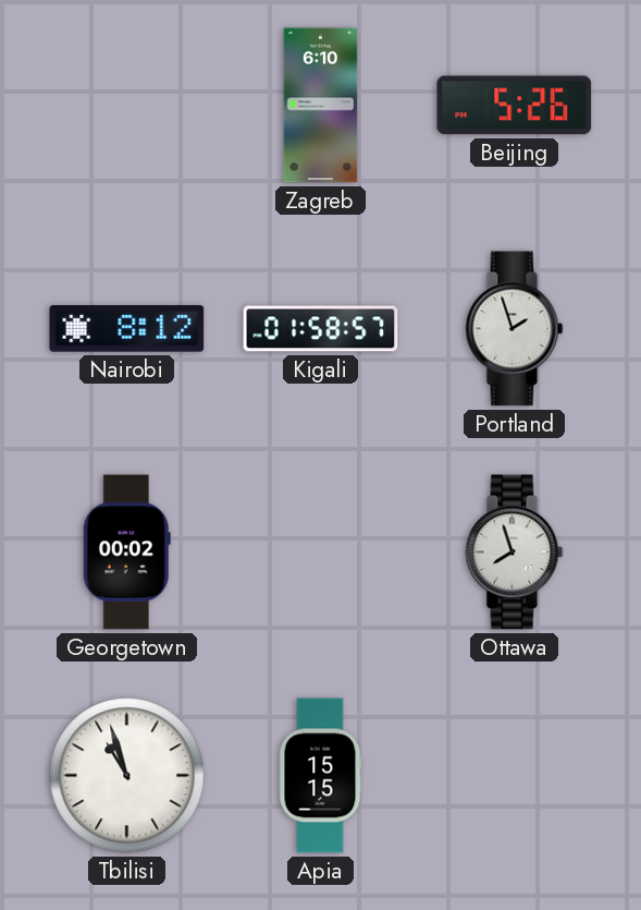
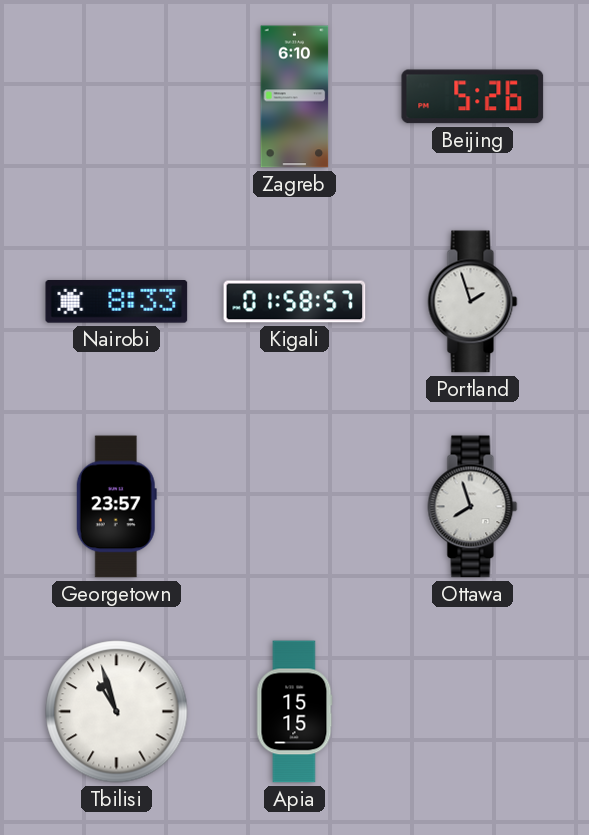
Nairobi: 8:12 -> 8:33 (117, 302)
Georgetown: 00:02 -> 23:57 (116, 507)
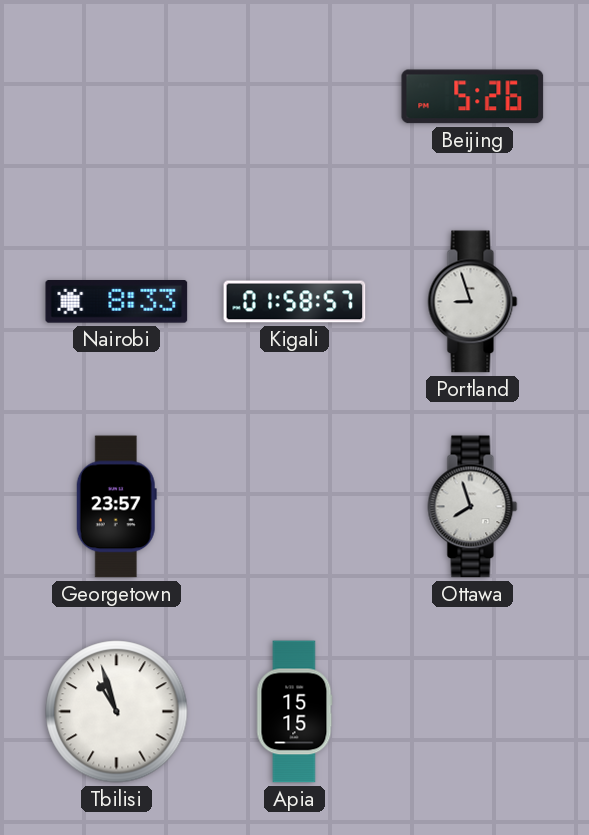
Zagreb: 6:10 -> none (295, 97)
Portland: 1:57 -> 8:57 (473, 302)
